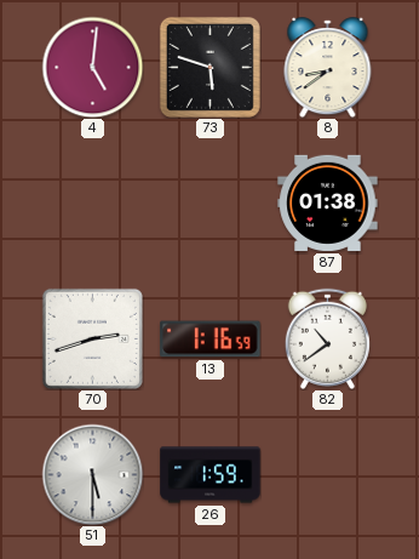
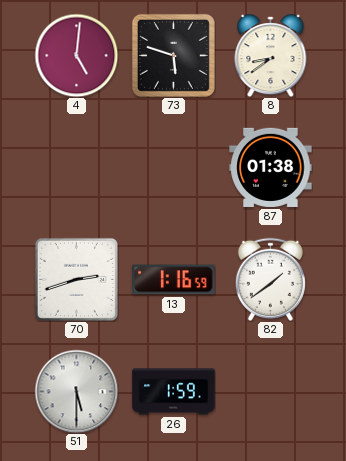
82: 10:39 -> 1:39 (270, 279)
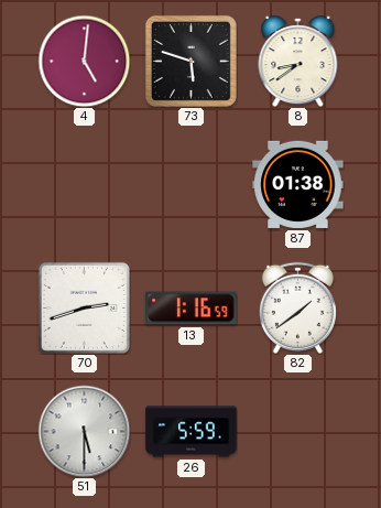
26: 1:59 -> 5:59 (192, 432)
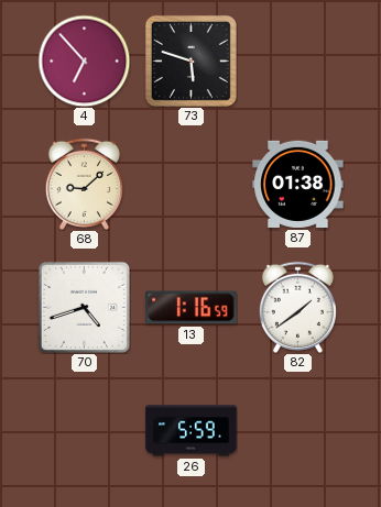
4: 5:01 -> 6:53 (84, 60)
8: 8:39 -> none (298, 62)
68: none -> 9:08 (84, 184)
70: 2:42 -> 4:42 (84, 307)
51: 5:30 -> none (84, 431)
